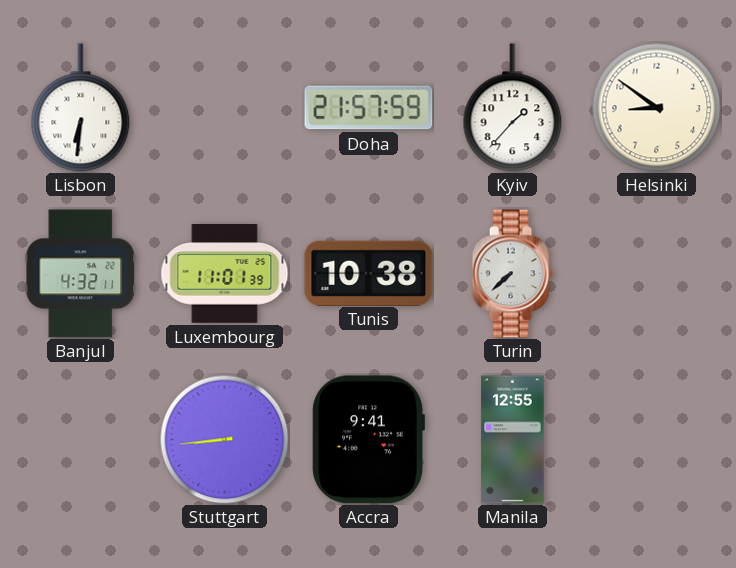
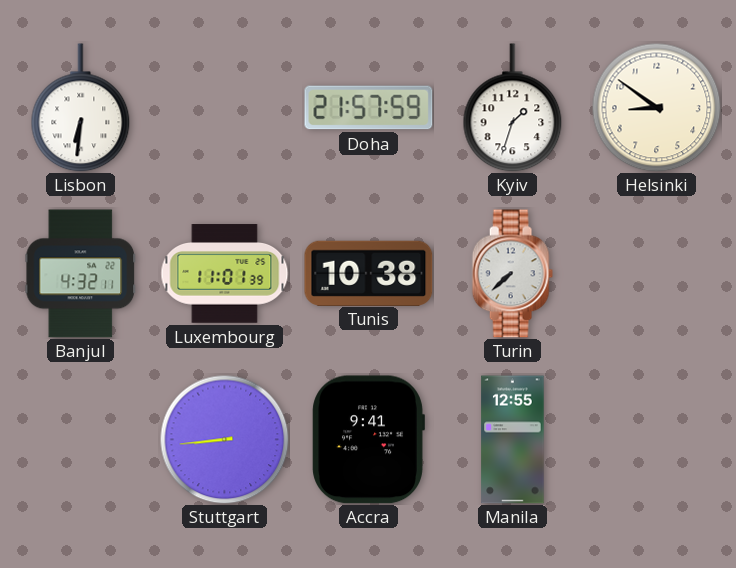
Kyiv: 1:37 -> 1:33 (513, 108)
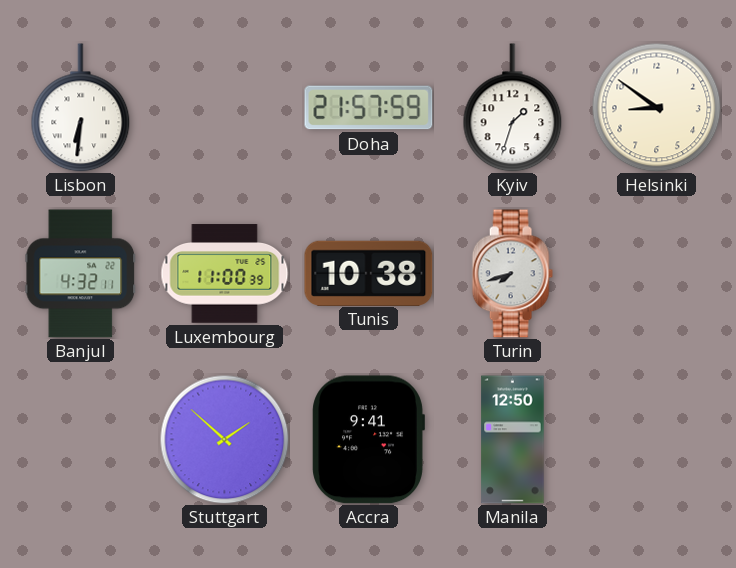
Luxembourg: 11:01 -> 11:00 (225, 274)
Turin: 7:38 -> 7:42 (512, 274)
Stuttgart: 8:44 -> 1:52 (224, 439)
Manila: 12:55 -> 12:50 (513, 440)
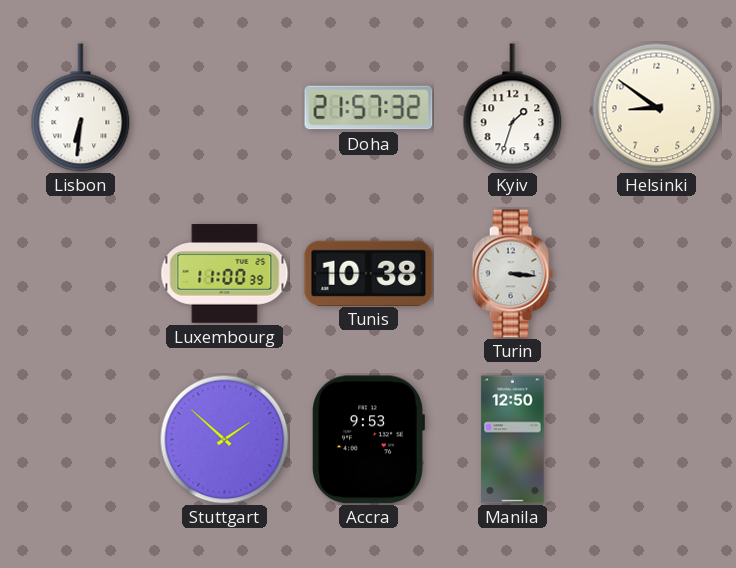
Doha: 21:57:59 -> 21:57:32 (369, 108)
Banjul: 4:32 -> none (81, 274)
Turin: 7:42 -> 3:16 (512, 274)
Accra: 9:41 -> 9:53 (368, 440)
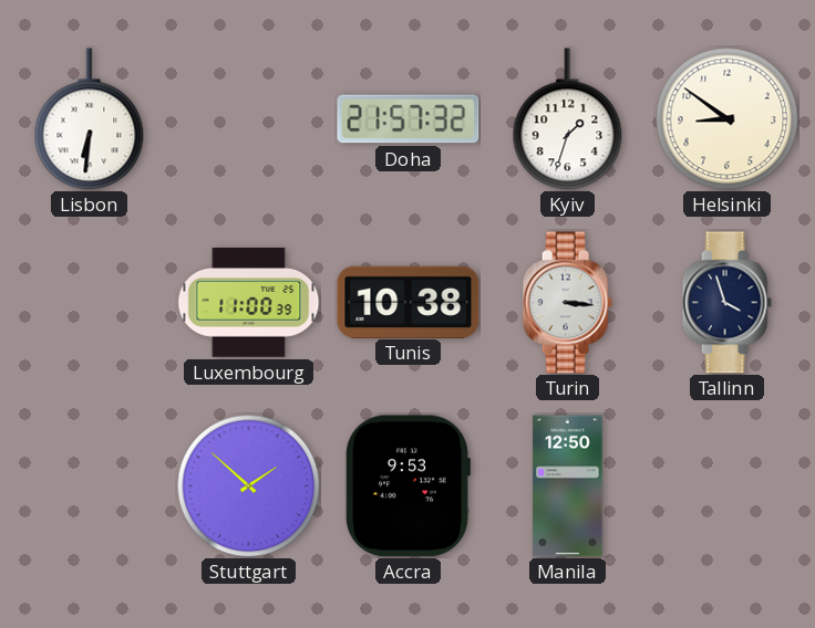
Tallinn: none -> 3:57 (726, 303)
